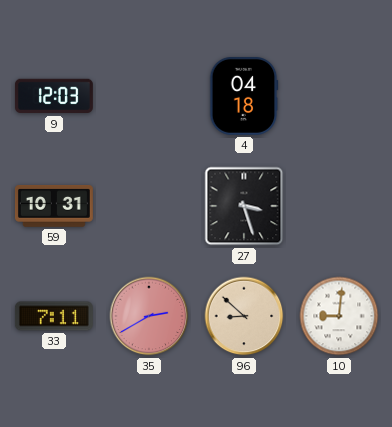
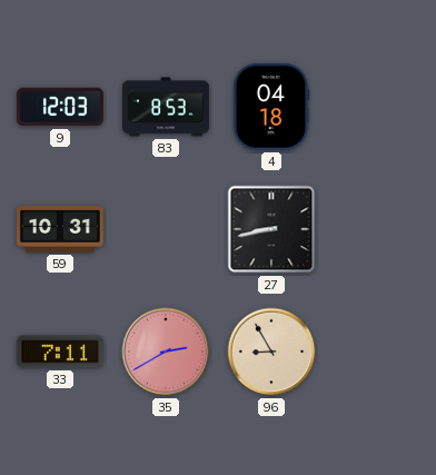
83: none -> 8:53 (166, 107)
27: 3:27 -> 8:43 (271, 229)
96: 8:52 -> 8:55 (271, 352)
10: 9:01 -> none (339, 316)
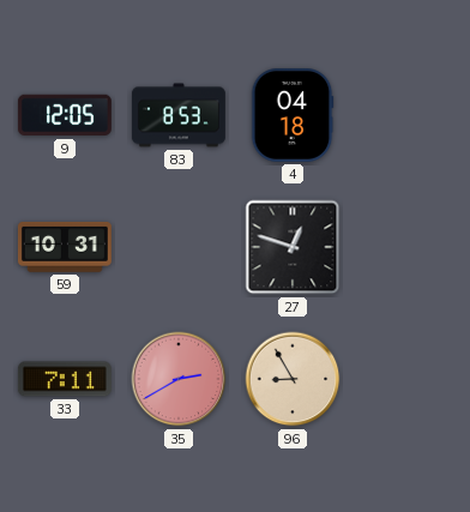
9: 12:03 -> 12:05 (65, 115)
27: 8:43 -> 12:48 (293, 247)
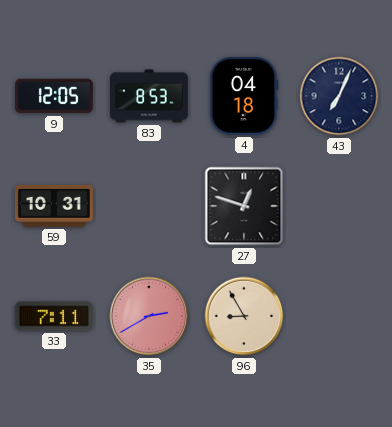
43: none -> 7:04 (339, 96)
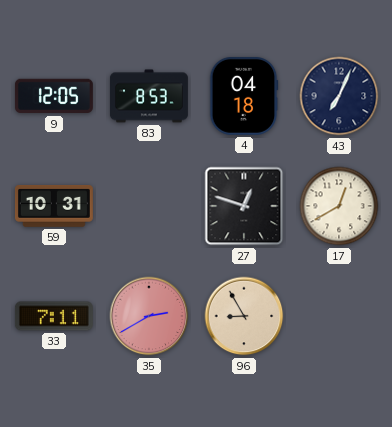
17: none -> 12:40 (339, 206)
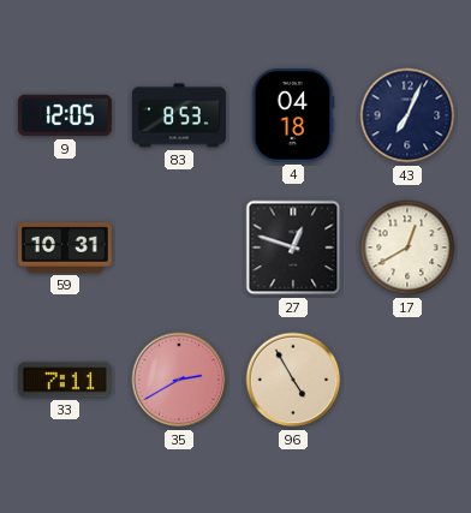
96: 8:55 -> 4:55 (293, 380)
